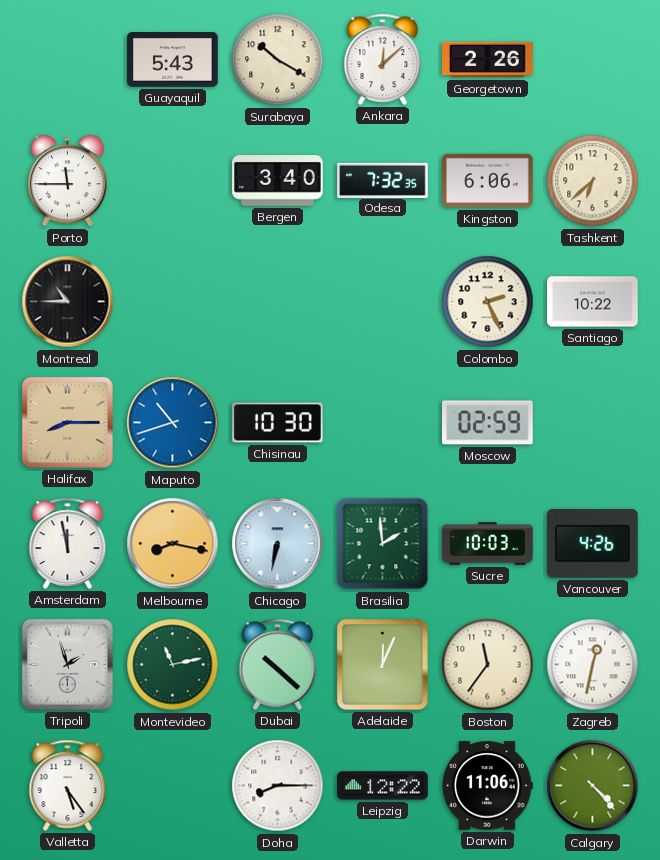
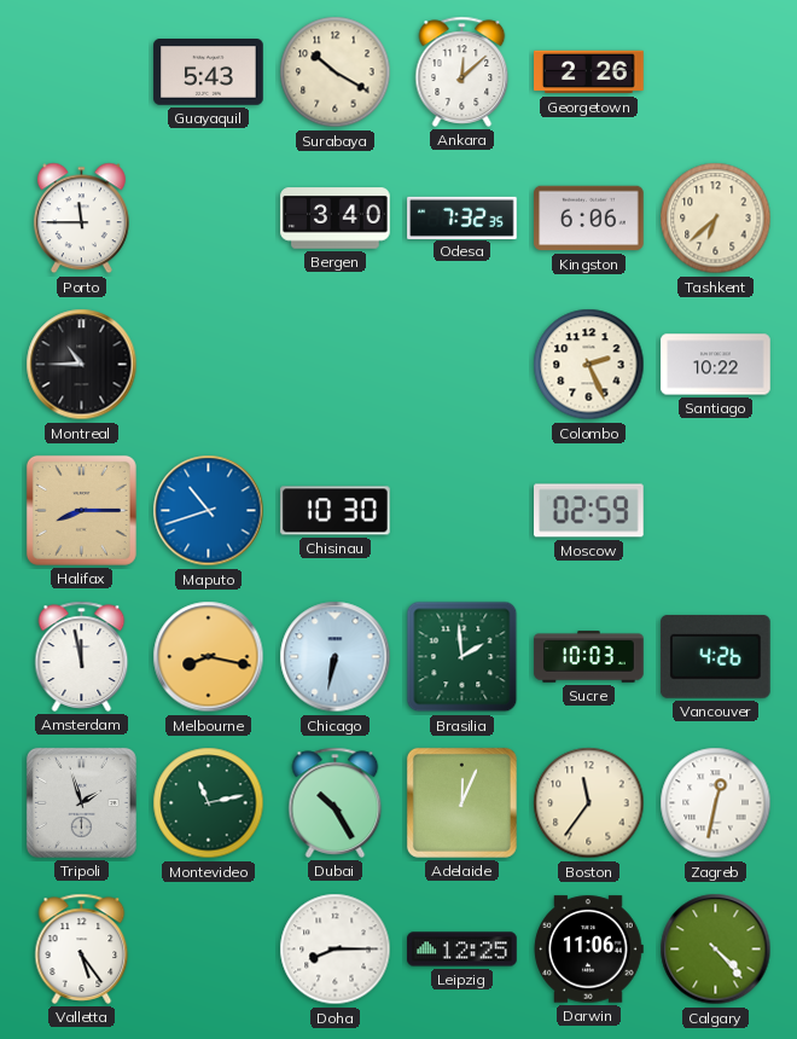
Dubai: 10:22 -> 10:25 (336, 802)
Leipzig: 12:22 -> 12:25 (463, 950)
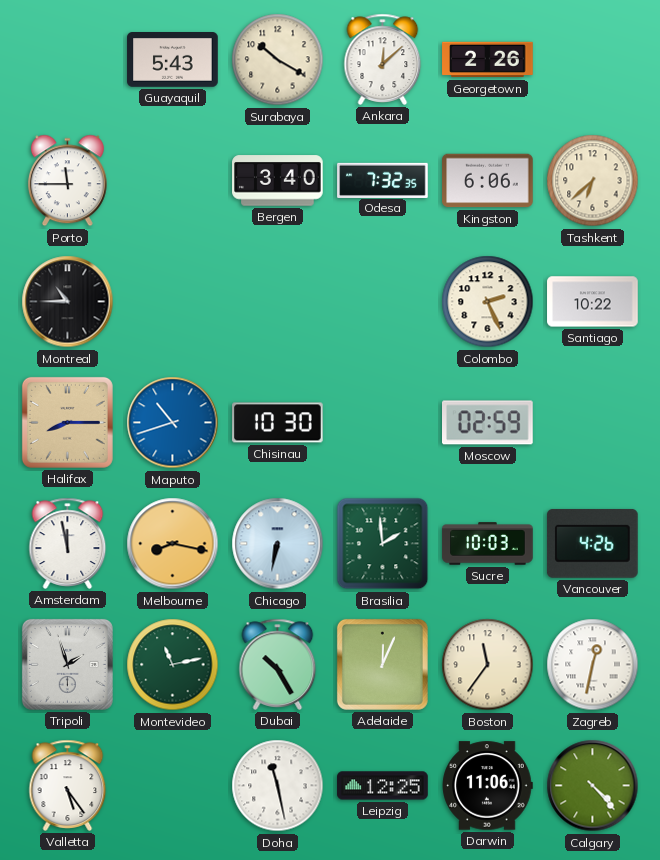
Doha: 8:15 -> 11:28 (278, 786)
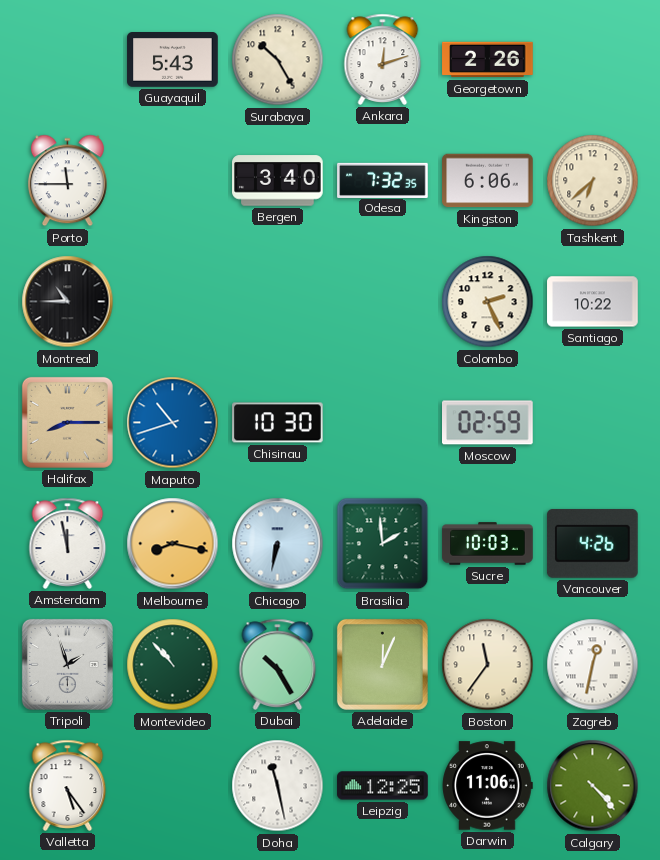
Surabaya: 10:20 -> 10:25 (278, 60)
Ankara: 12:08 -> 12:12 (383, 59)
Montevideo: 11:13 -> 10:53 (173, 665)
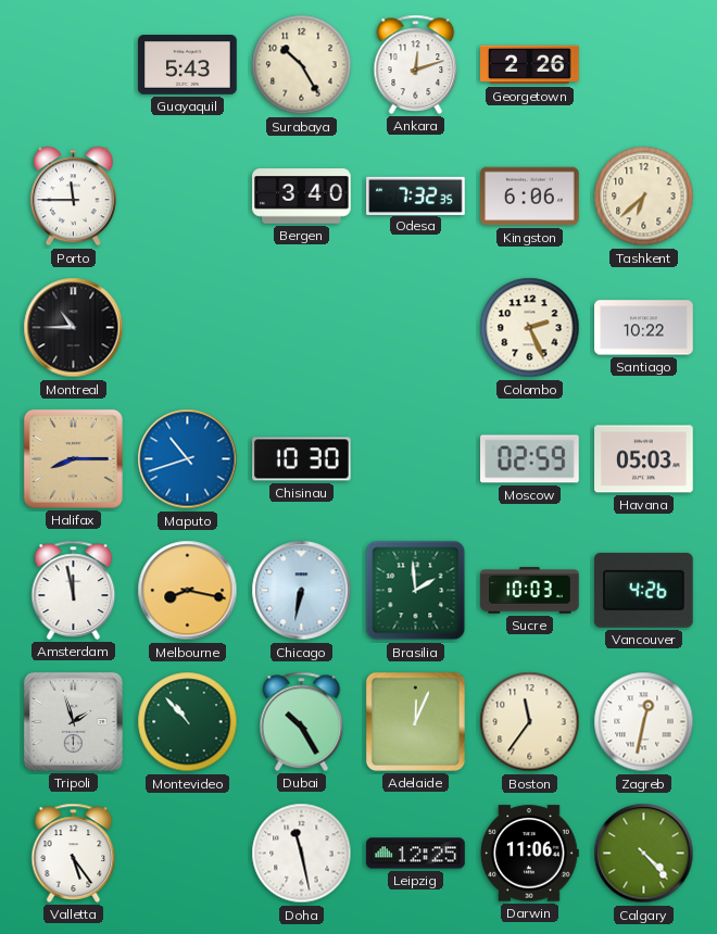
Havana: none -> 05:03 (644, 459)
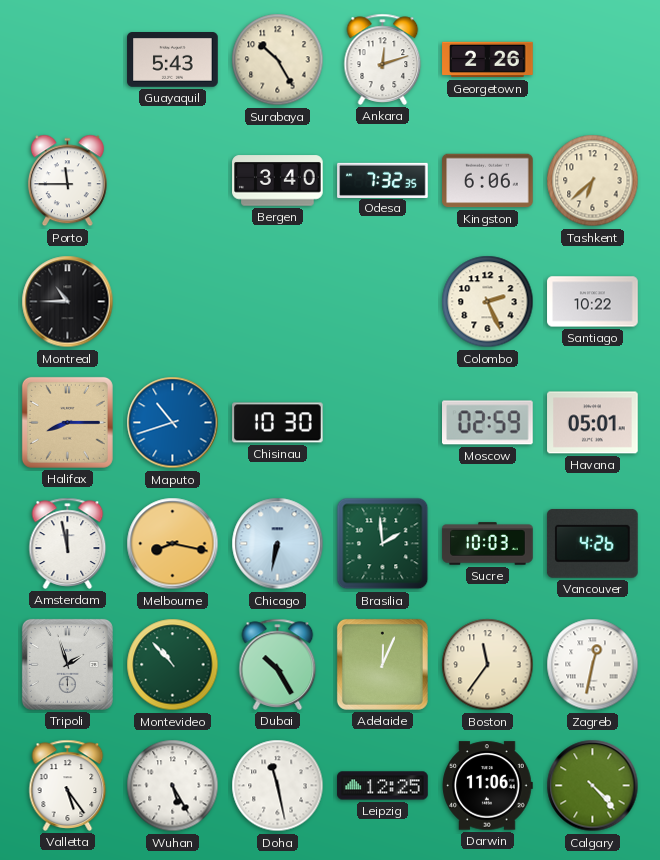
Havana: 05:03 -> 05:01 (593, 423)
Wuhan: none -> 5:25 (173, 786)
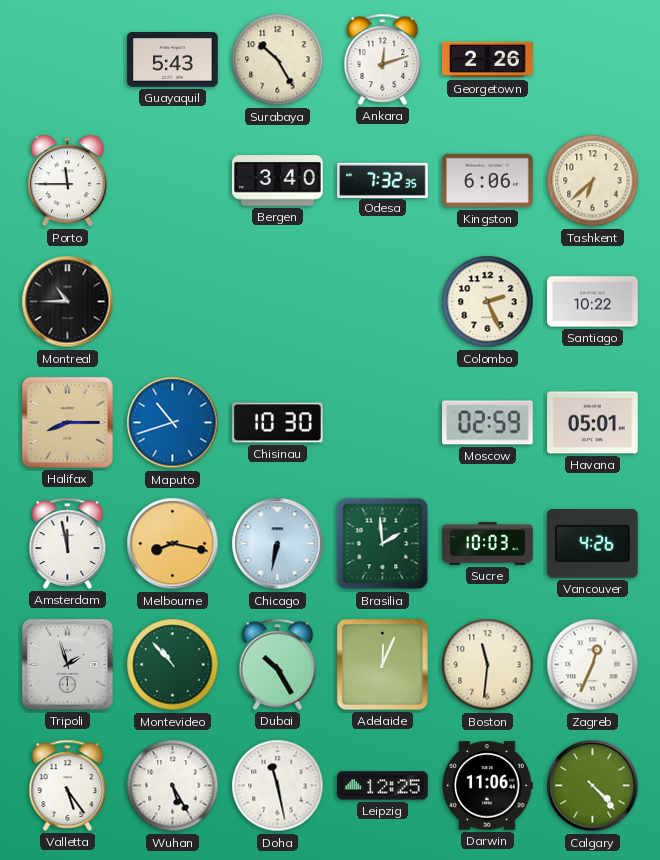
Boston: 11:36 -> 11:31 (488, 665)
Zagreb: 12:32 -> 12:34 (593, 665)
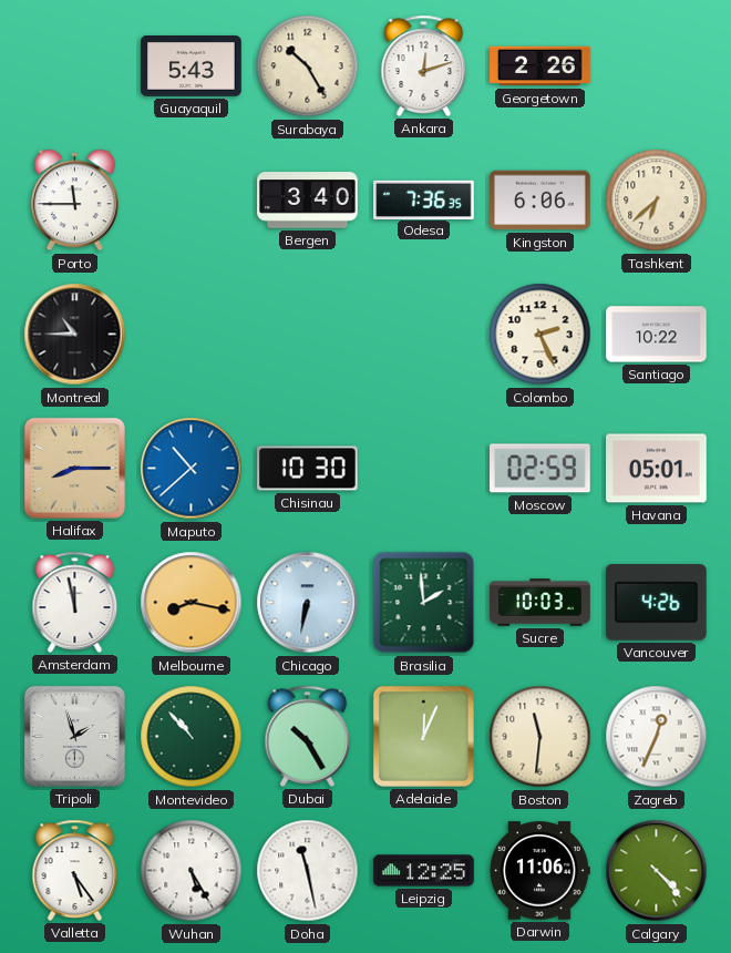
Odesa: 7:32 -> 7:36 (424, 199)
Maputo: 10:42 -> 10:38 (192, 469)
